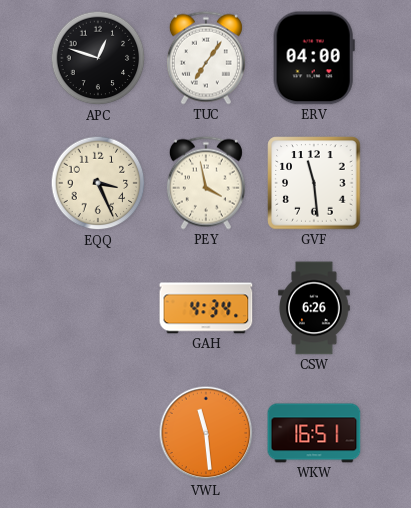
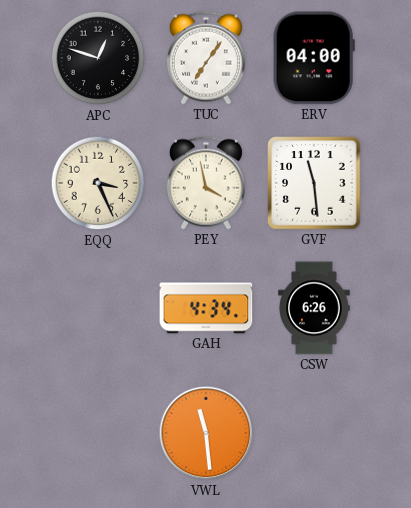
WKW: 16:51 -> none (314, 433)
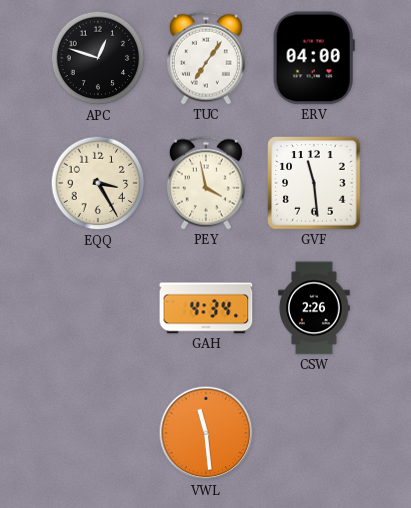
EQQ: 3:26 -> 3:25 (98, 183)
CSW: 6:26 -> 2:26 (314, 308)
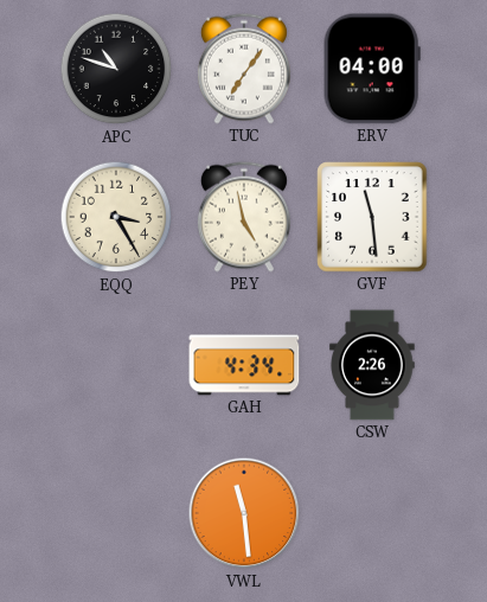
APC: 12:48 -> 10:48 (116, 69)
PEY: 3:58 -> 4:58 (244, 217)
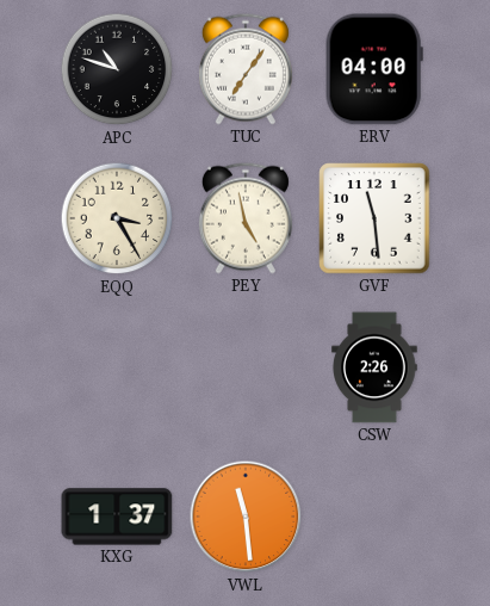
GAH: 4:34 -> none (244, 365)
KXG: none -> 1:37 (117, 517)
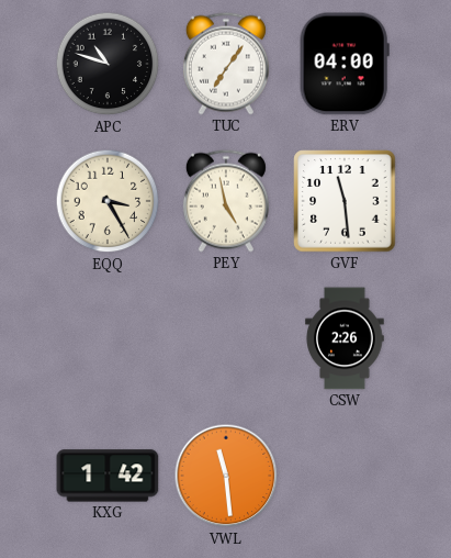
KXG: 1:37 -> 1:42 (108, 476)
